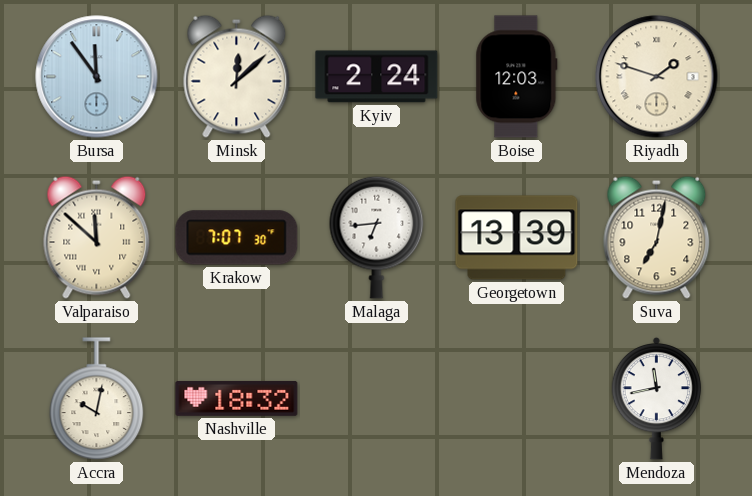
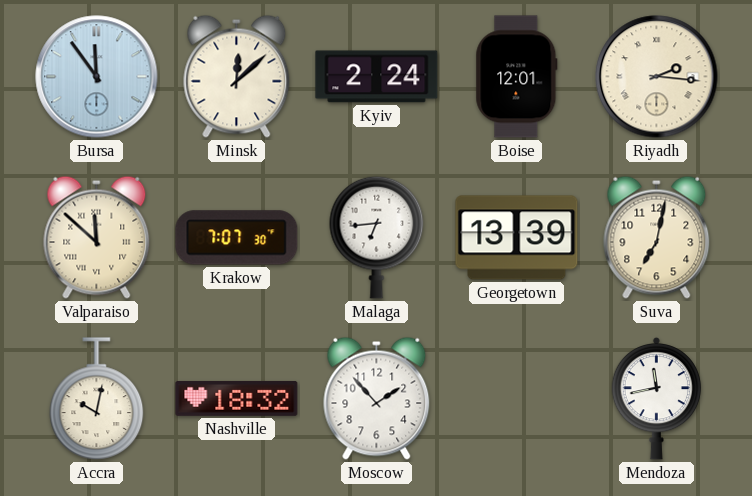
Boise: 12:03 -> 12:01 (517, 77)
Riyadh: 1:48 -> 2:16 (657, 77)
Moscow: none -> 1:53 (377, 398)
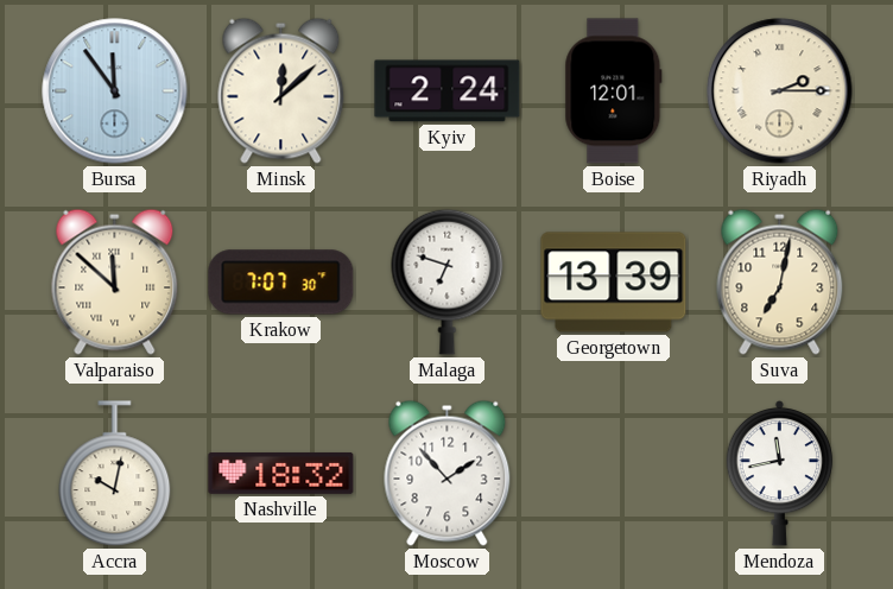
Riyadh: 2:16 -> 2:15 (780, 91)
Malaga: 6:44 -> 6:48 (448, 281)
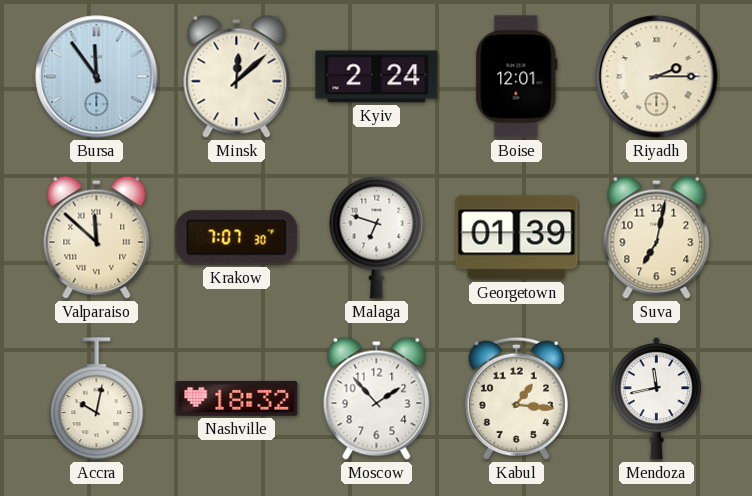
Georgetown: 13:39 -> 01:39 (517, 238)
Kabul: none -> 1:16 (516, 398)
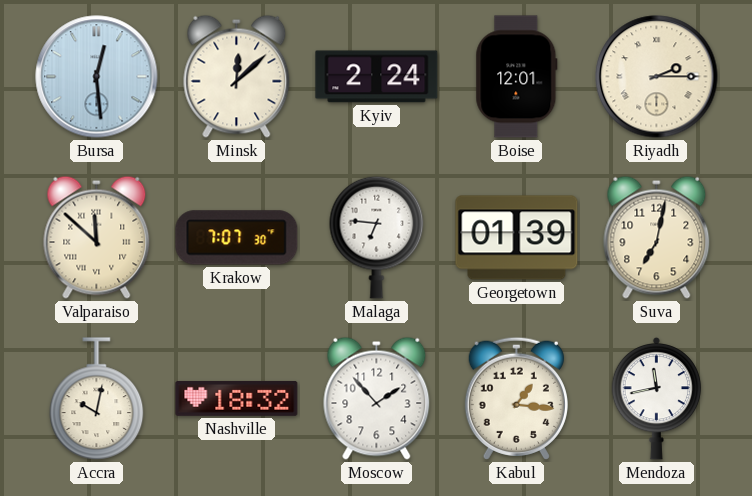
Bursa: 11:54 -> 12:29 (97, 77)
Malaga: 6:48 -> 6:46 (377, 237)
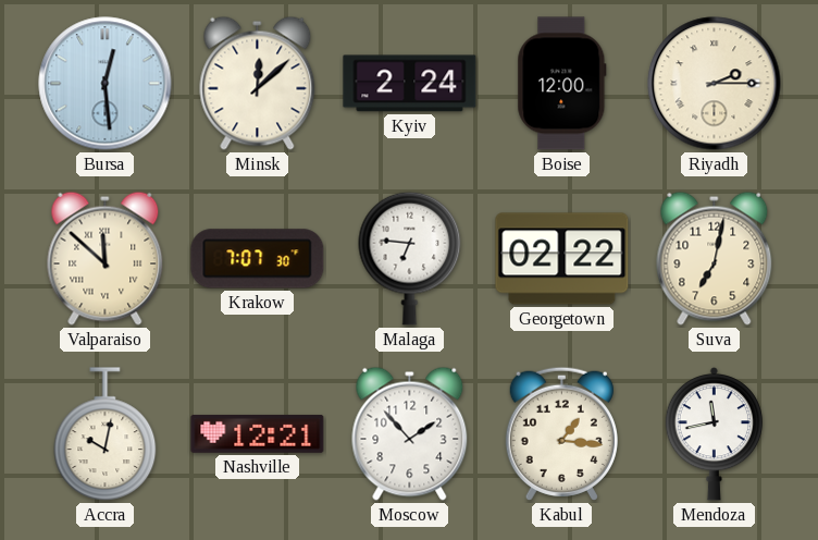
Boise: 12:01 -> 12:00 (562, 84)
Georgetown: 01:39 -> 02:22 (562, 259)
Nashville: 18:32 -> 12:21 (258, 433)
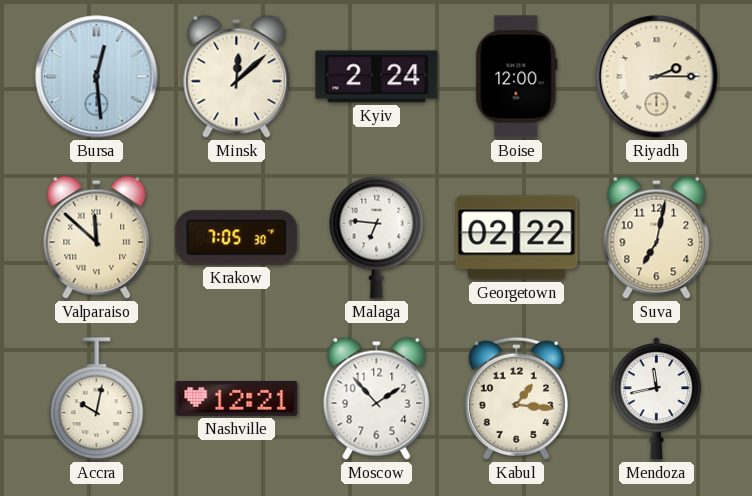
Krakow: 7:07 -> 7:05 (237, 238)
